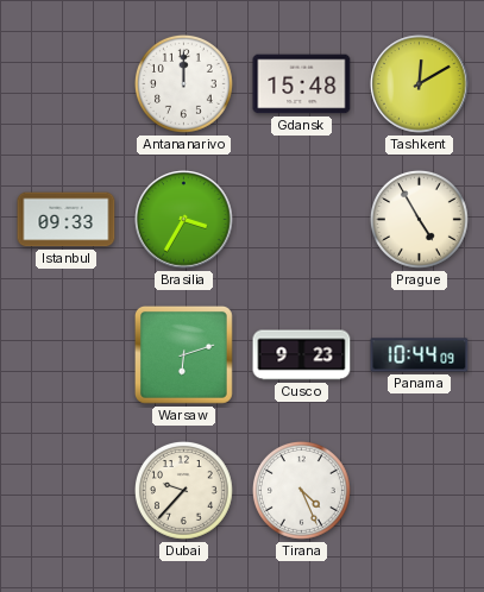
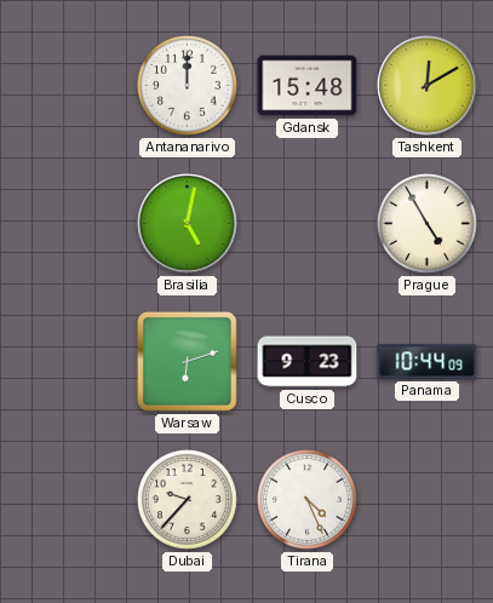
Istanbul: 09:33 -> none (67, 220)
Brasilia: 3:35 -> 5:02 (188, 224)
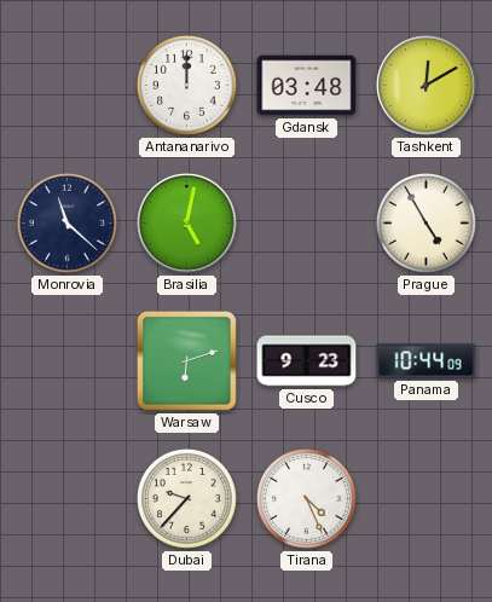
Gdansk: 15:48 -> 03:48 (307, 86)
Monrovia: none -> 11:22 (66, 222)
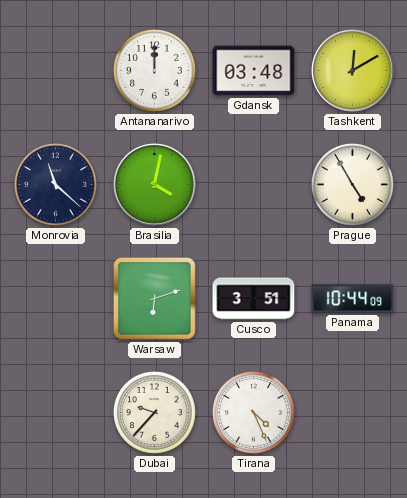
Brasilia: 5:02 -> 4:02 (155, 185)
Cusco: 9:23 -> 3:51 (254, 299)
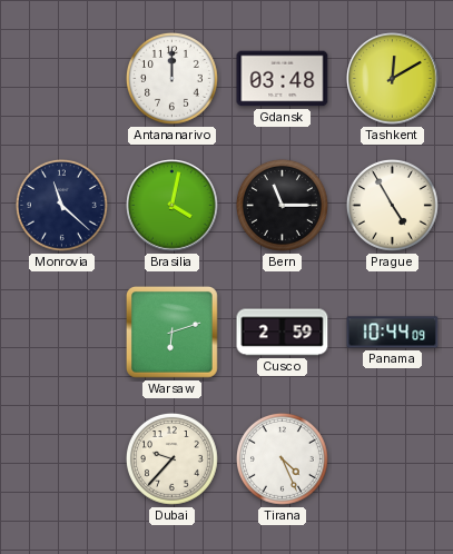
Bern: none -> 11:15 (282, 205)
Cusco: 3:51 -> 2:59 (283, 333)
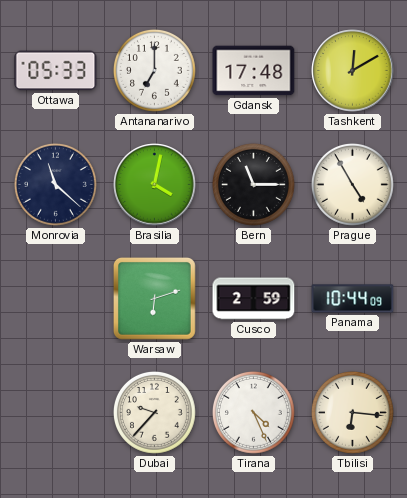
Ottawa: none -> 05:33 (56, 71)
Antananarivo: 12:00 -> 7:00 (154, 70)
Gdansk: 03:48 -> 17:48 (254, 71)
Tbilisi: none -> 6:16 (352, 412)
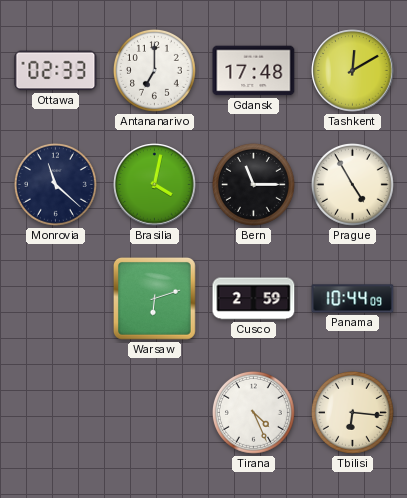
Ottawa: 05:33 -> 02:33 (56, 71)
Dubai: 9:37 -> none (154, 412)
